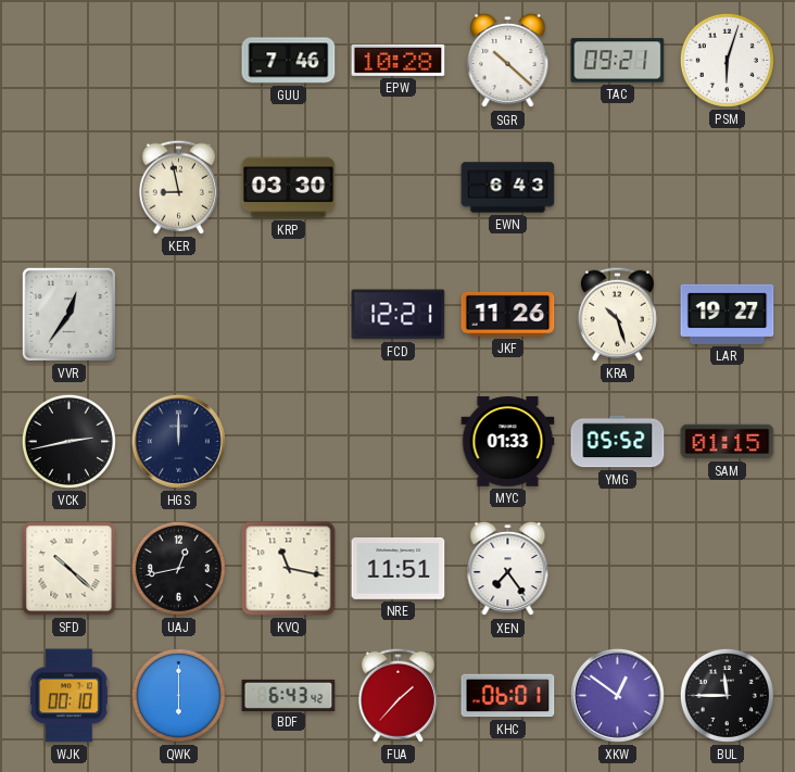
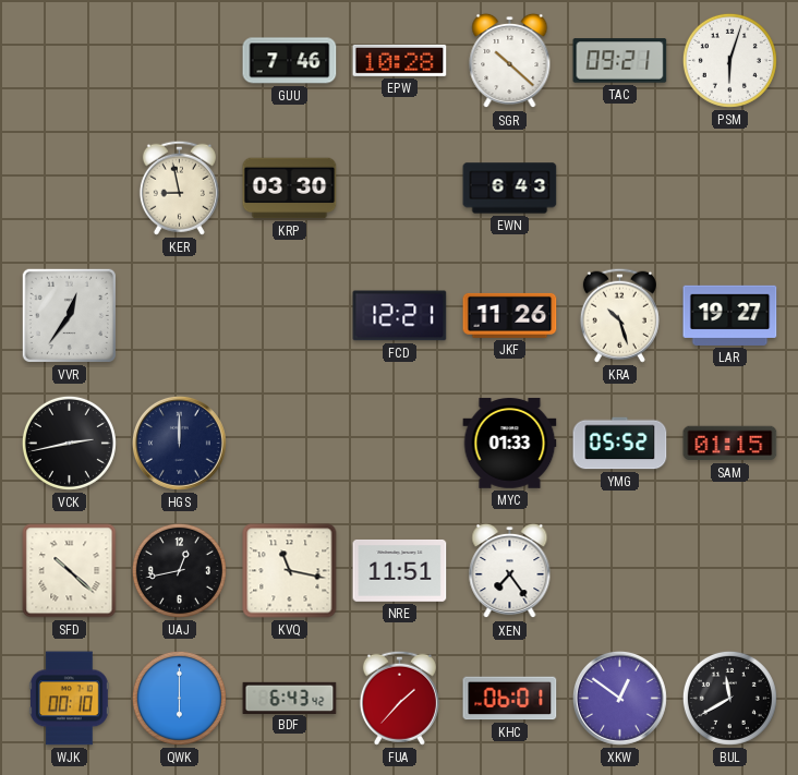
BUL: 11:45 -> 11:40 (729, 698)
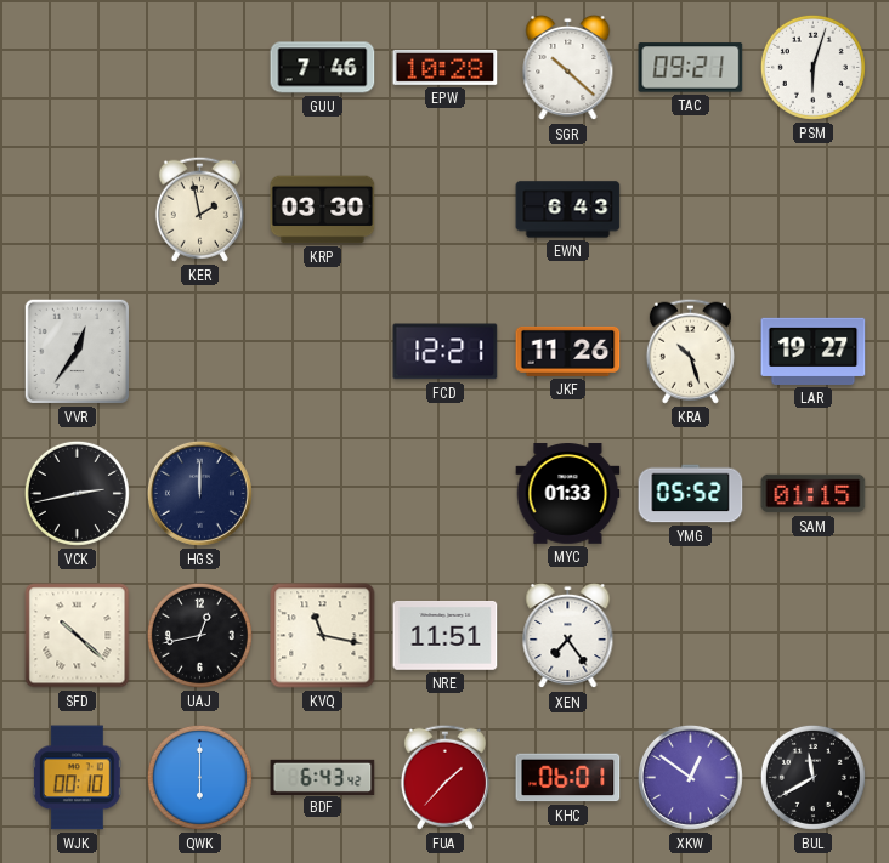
KER: 8:58 -> 1:58 (199, 209)
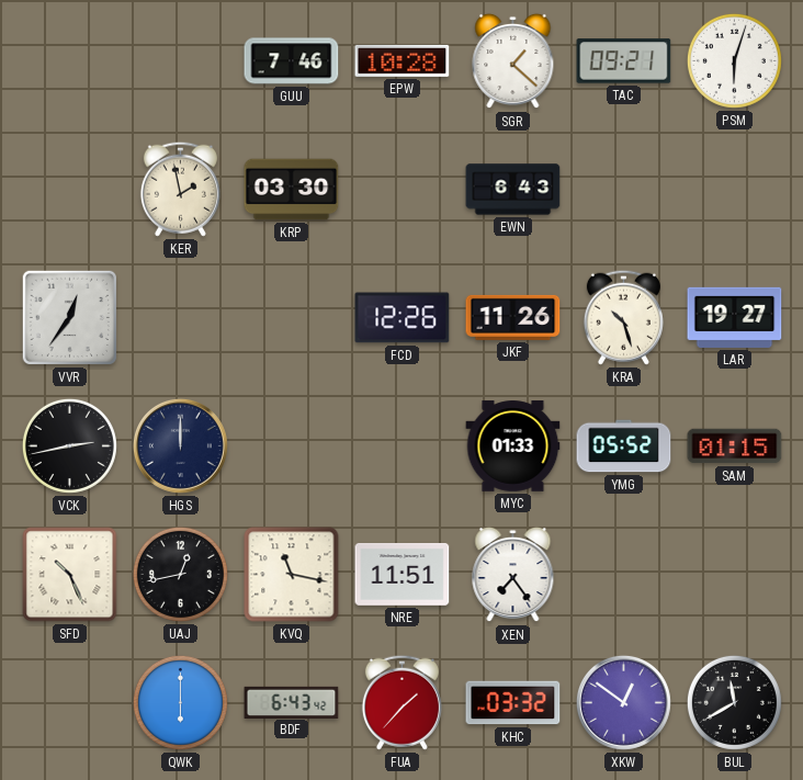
SGR: 10:22 -> 1:22 (513, 61)
FCD: 12:21 -> 12:26 (403, 318)
SFD: 10:22 -> 10:26 (70, 575)
WJK: 00:10 -> none (77, 778)
KHC: 06:01 -> 03:32 (513, 703)
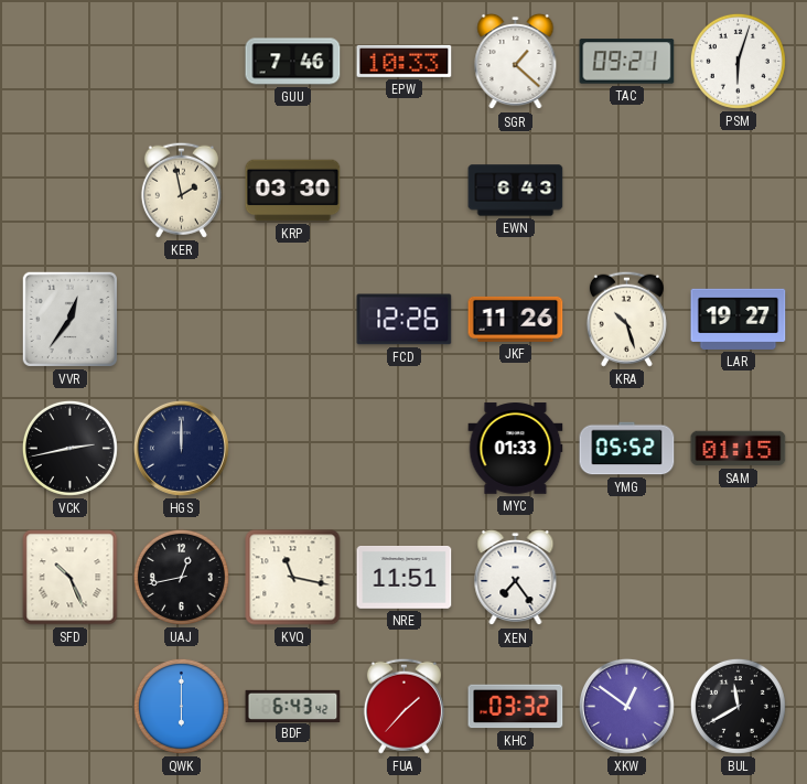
EPW: 10:28 -> 10:33 (405, 61)
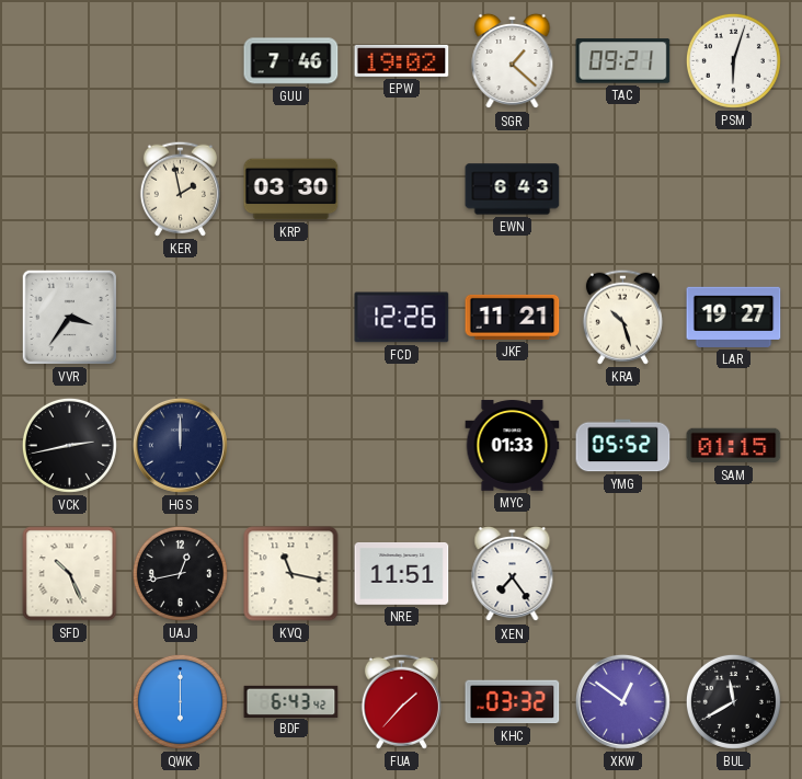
EPW: 10:33 -> 19:02 (402, 60)
VVR: 12:36 -> 3:36 (69, 317)
JKF: 11:26 -> 11:21 (513, 317)
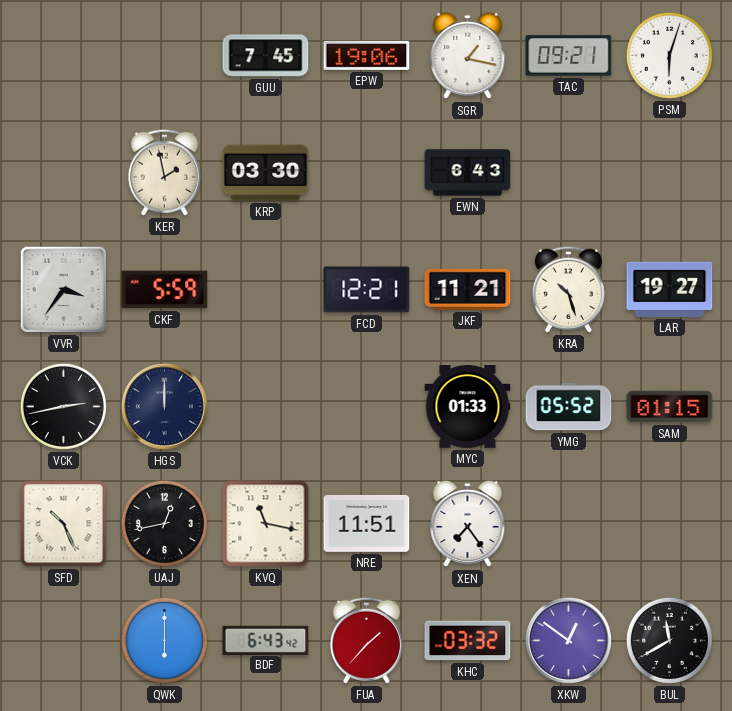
GUU: 7:46 -> 7:45 (266, 56)
EPW: 19:02 -> 19:06 (367, 55)
SGR: 1:22 -> 1:17 (468, 56)
CKF: none -> 5:59 (165, 290)
FCD: 12:26 -> 12:21 (367, 290)
